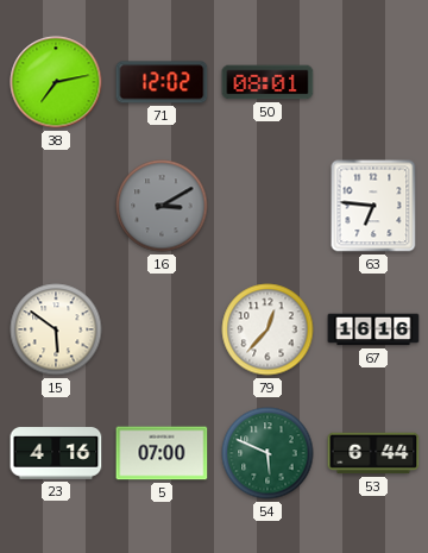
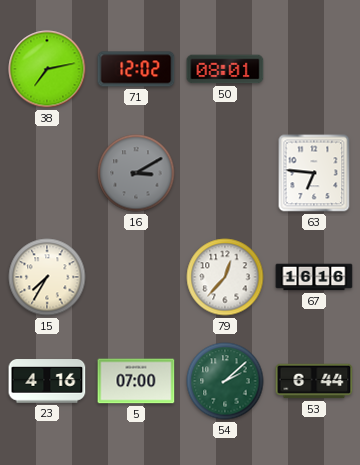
15: 5:51 -> 7:35 (47, 277)
54: 5:49 -> 2:08 (225, 381)
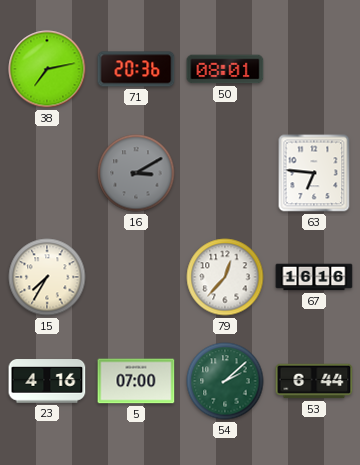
71: 12:02 -> 20:36 (136, 69)
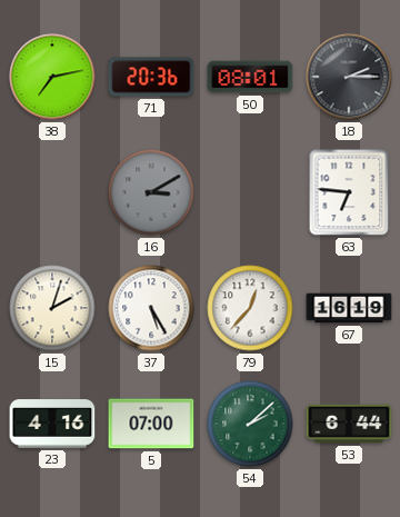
18: none -> 2:15 (349, 77)
15: 7:35 -> 2:03 (52, 308)
37: none -> 5:25 (151, 308)
67: 16:16 -> 16:19 (349, 308)
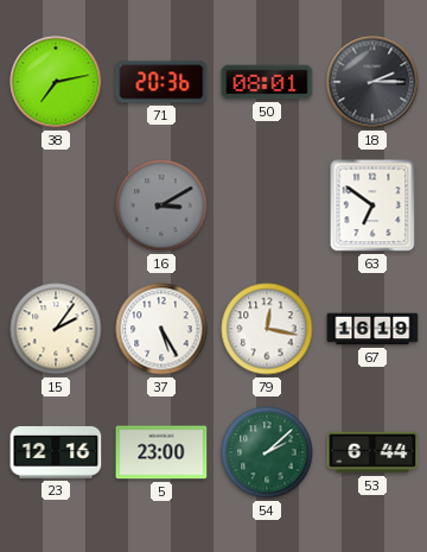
63: 6:46 -> 6:51 (372, 205)
15: 2:03 -> 2:06 (56, 329)
79: 12:37 -> 12:17 (267, 329)
23: 4:16 -> 12:16 (56, 452)
5: 07:00 -> 23:00 (161, 452)
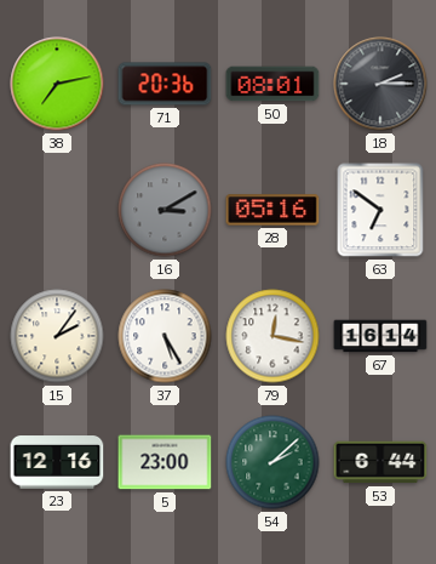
28: none -> 05:16 (272, 210)
67: 16:19 -> 16:14 (380, 336)
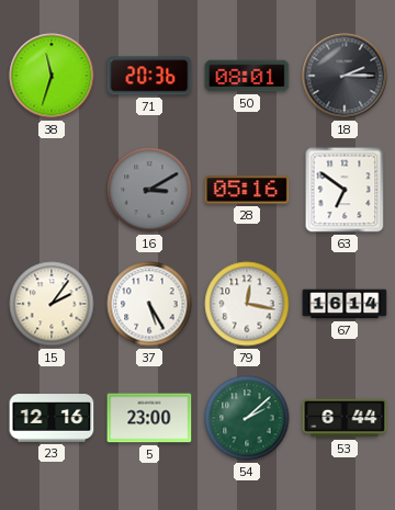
38: 7:13 -> 11:33 (52, 76)
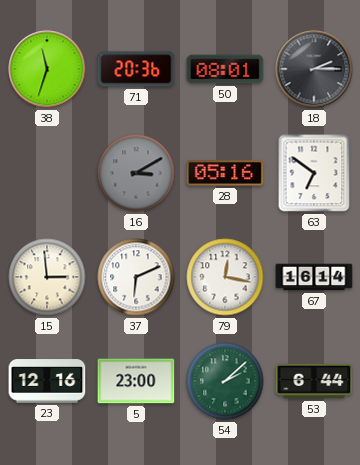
15: 2:06 -> 2:59 (47, 277)
37: 5:25 -> 6:11 (136, 277)
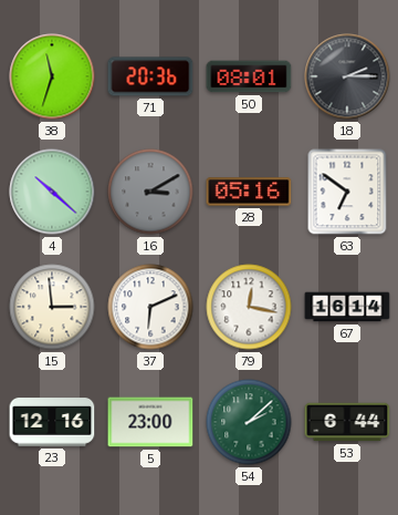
4: none -> 10:22 (52, 192)
